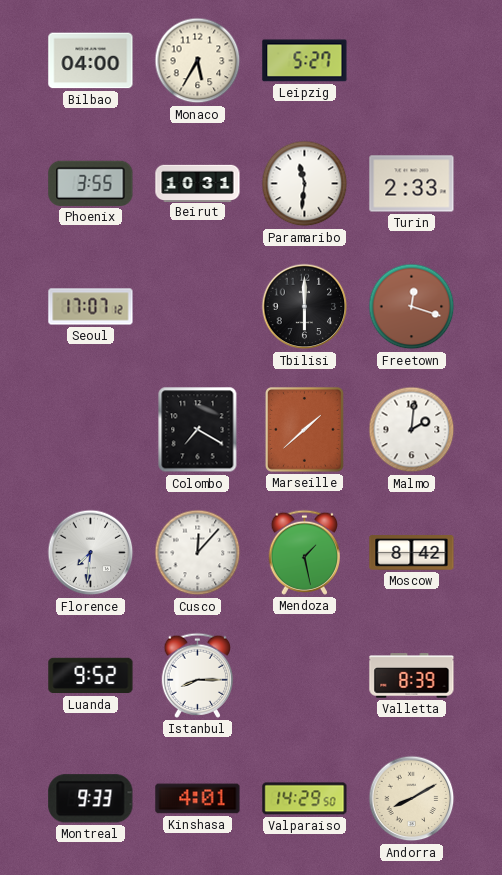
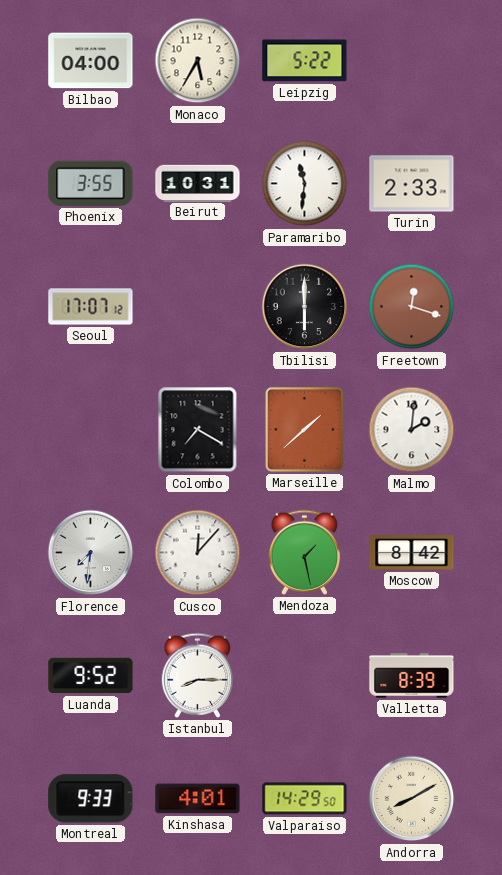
Leipzig: 5:27 -> 5:22 (305, 61)
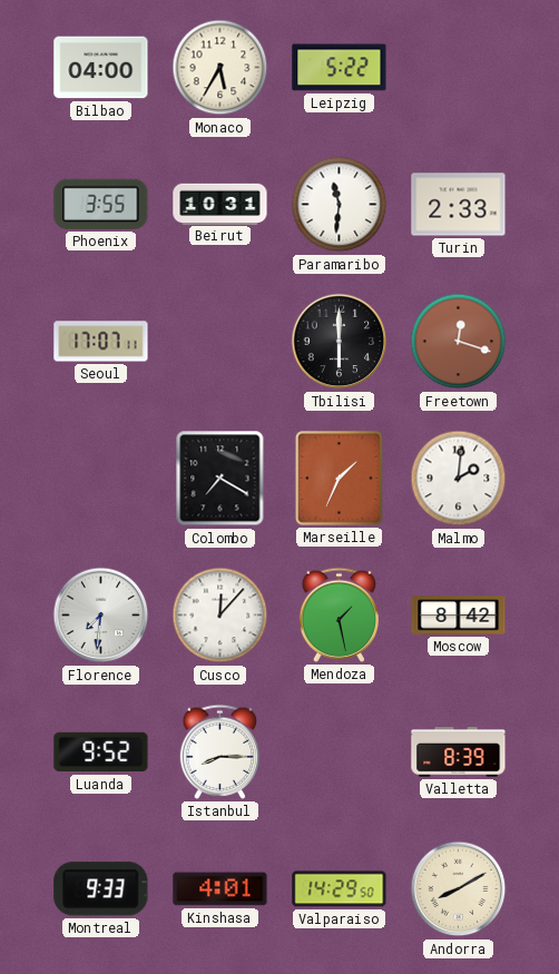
Seoul: 17:07:12 -> 17:07:11 (101, 342)
Marseille: 1:38 -> 1:34 (339, 478)
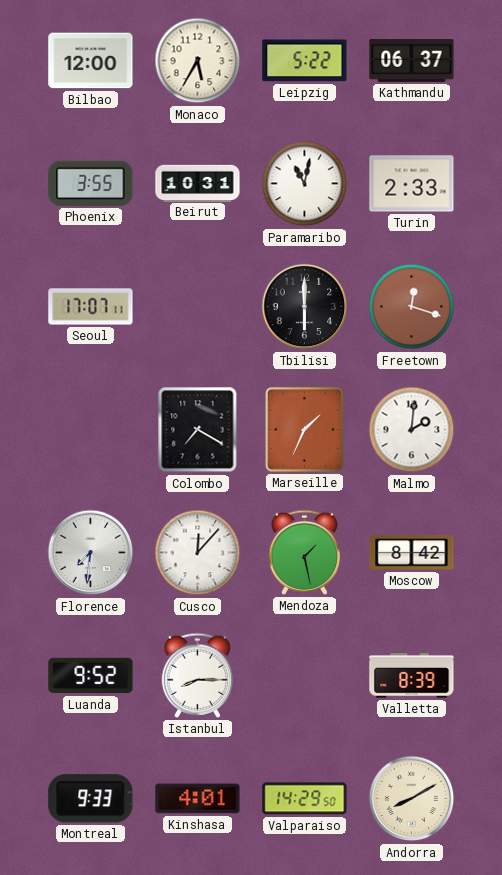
Bilbao: 04:00 -> 12:00 (91, 61)
Kathmandu: none -> 06:37 (412, 61)
Paramaribo: 11:31 -> 11:02 (305, 184)
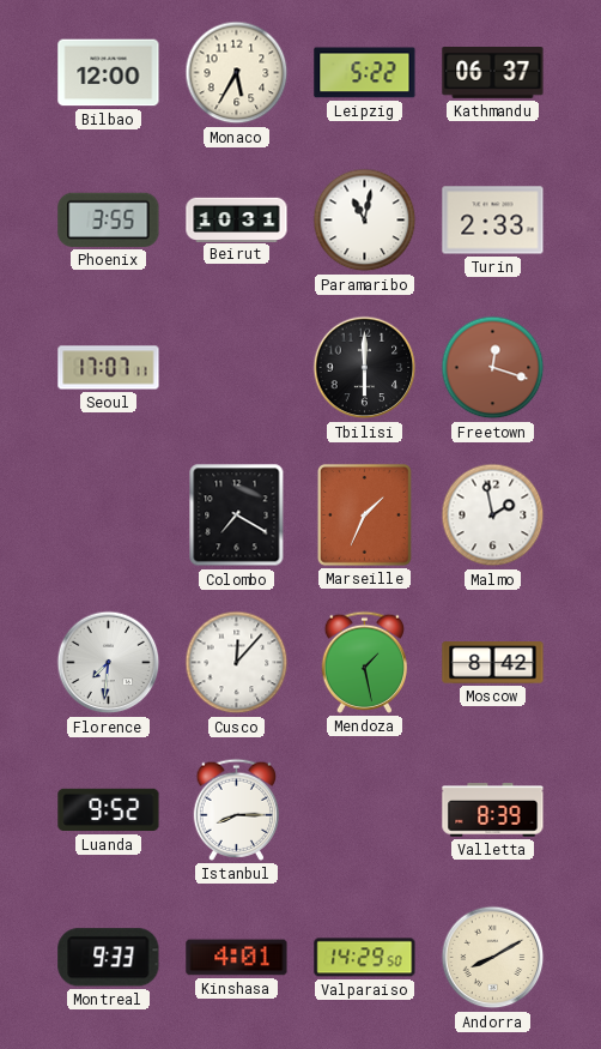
Malmo: 2:01 -> 1:58 (493, 516)
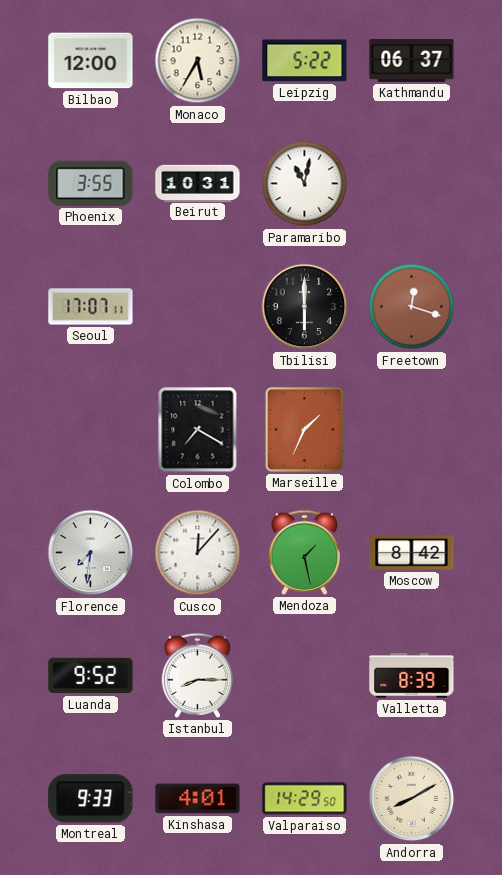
Turin: 2:33 -> none (493, 221)
Malmo: 1:58 -> none (493, 516)
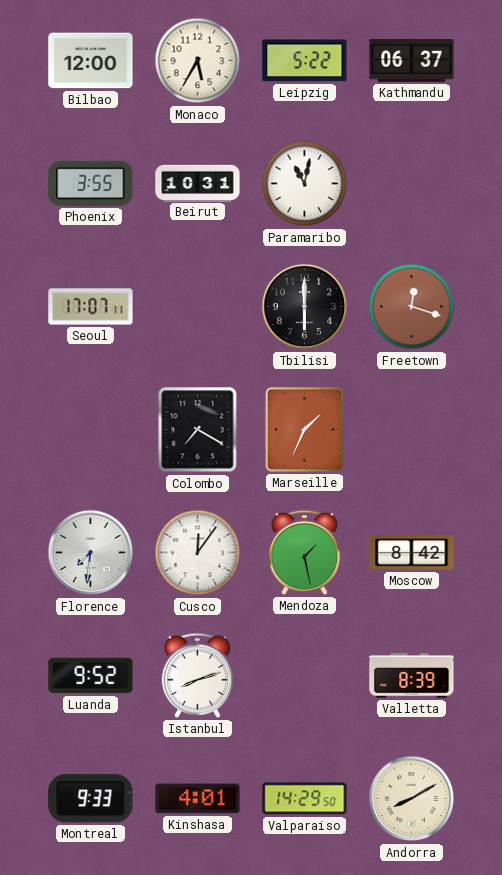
Cusco: 12:07 -> 12:06 (198, 553)
Istanbul: 8:15 -> 8:12 (197, 675)
